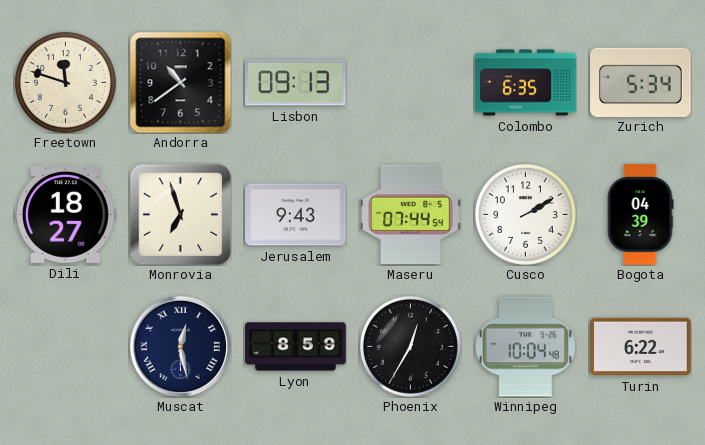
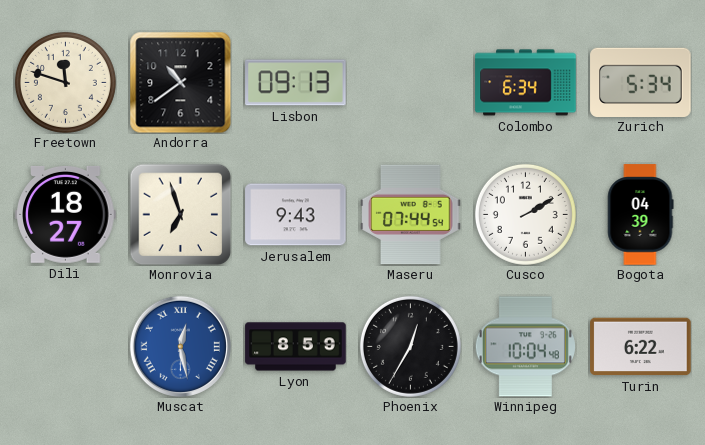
Colombo: 6:35 -> 6:34 (526, 83)
Muscat dial: navy -> blue (180, 346)
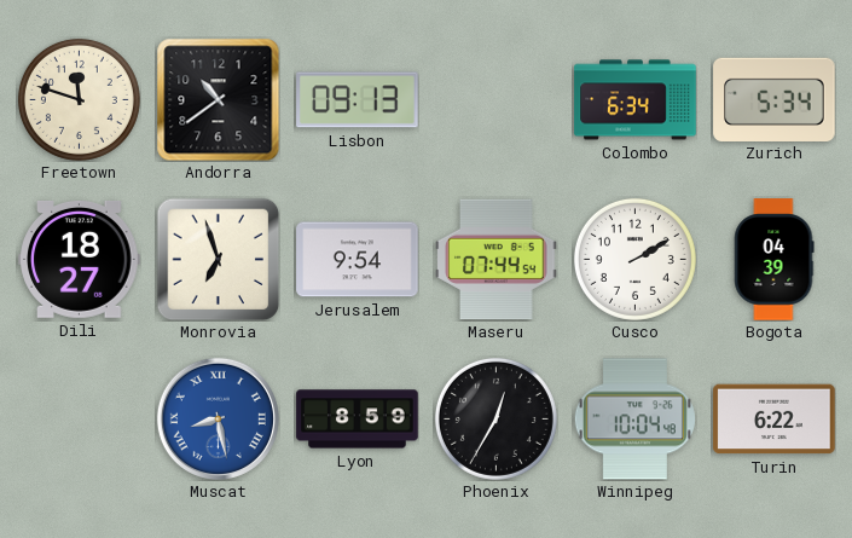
Jerusalem: 9:43 -> 9:54 (358, 260)
Muscat: 12:28 -> 8:28 (218, 418)
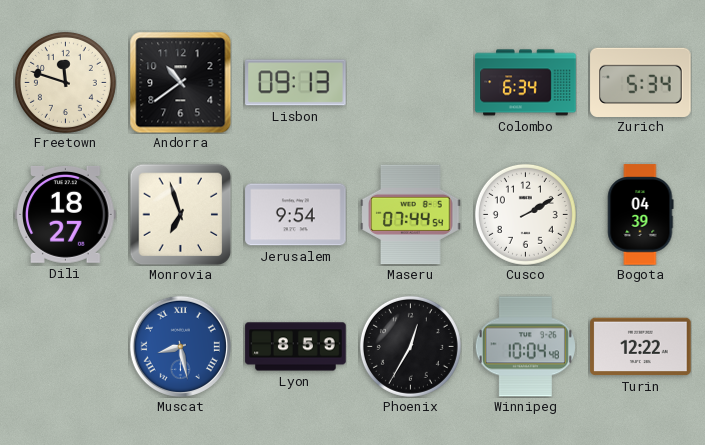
Turin: 6:22 -> 12:22 (641, 347)
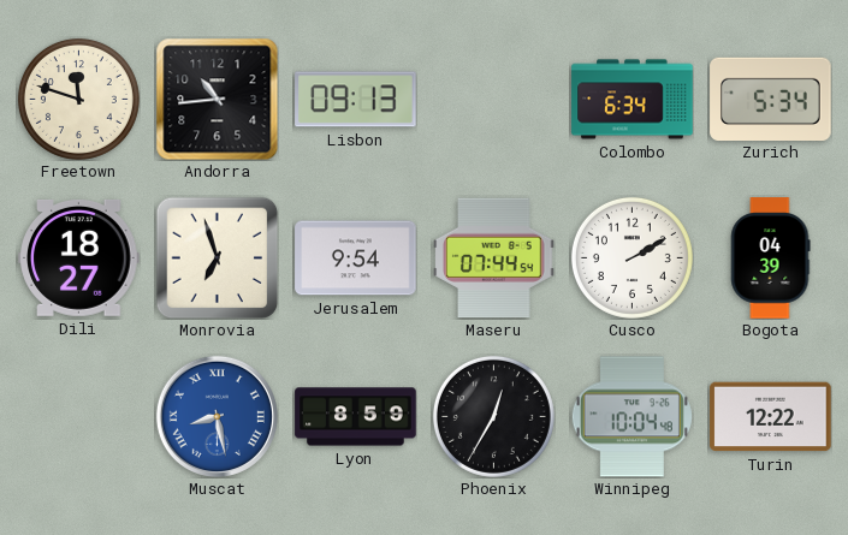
Andorra: 10:39 -> 10:44 (217, 99)
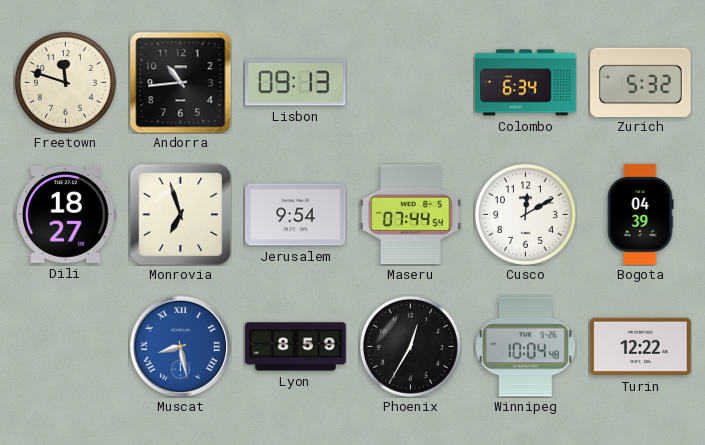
Zurich: 5:34 -> 5:32 (641, 82)
Cusco: 2:10 -> 12:10 (525, 214)
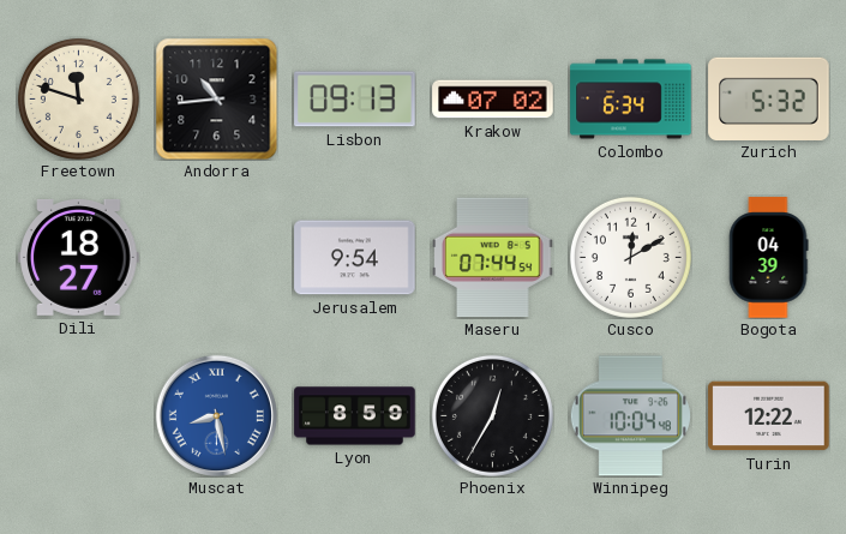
Krakow: none -> 07:02 (493, 100)
Monrovia: 6:57 -> none (180, 214)
